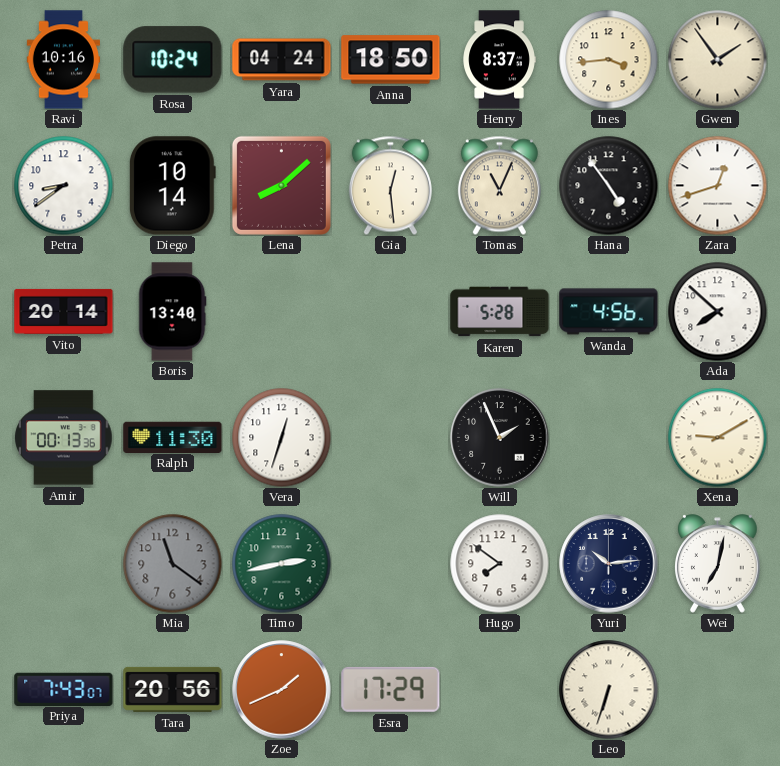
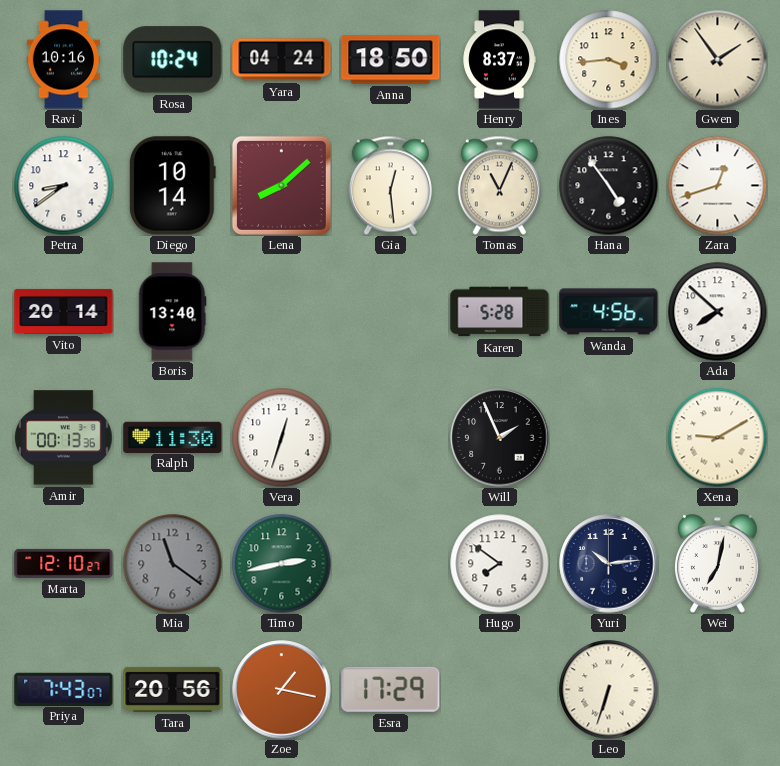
Marta: none -> 12:10 (64, 563)
Zoe: 1:41 -> 1:17 (282, 690)
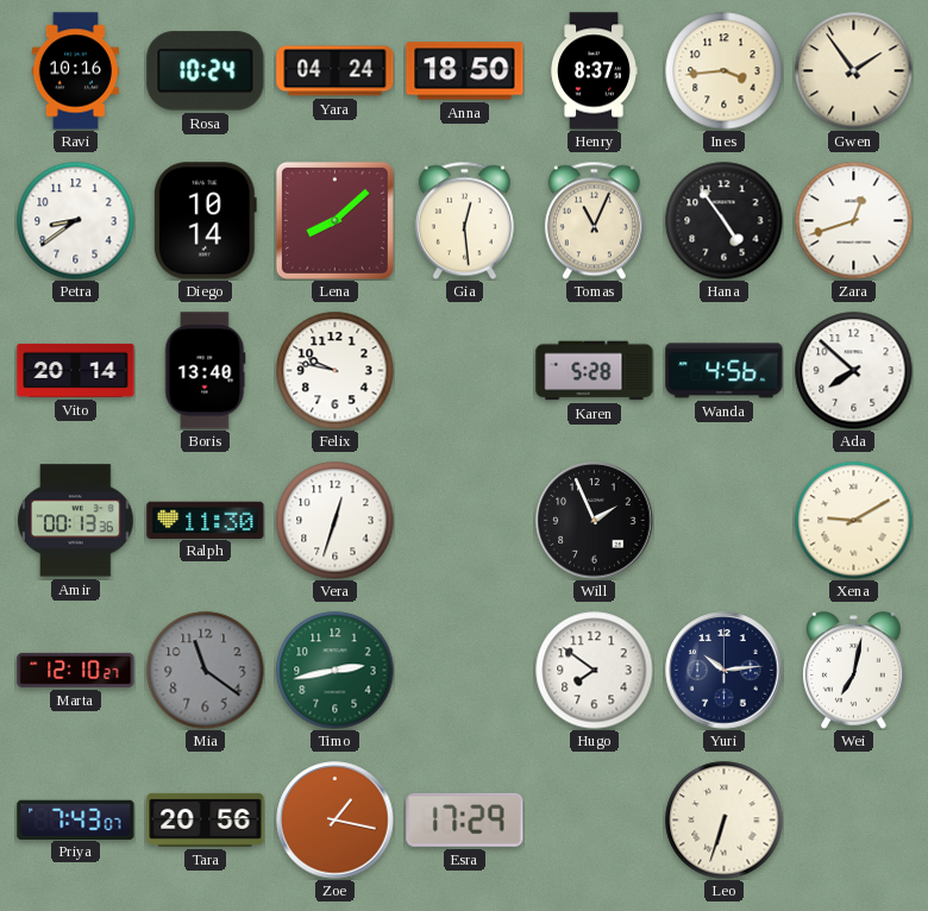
Felix: none -> 9:47 (336, 371)
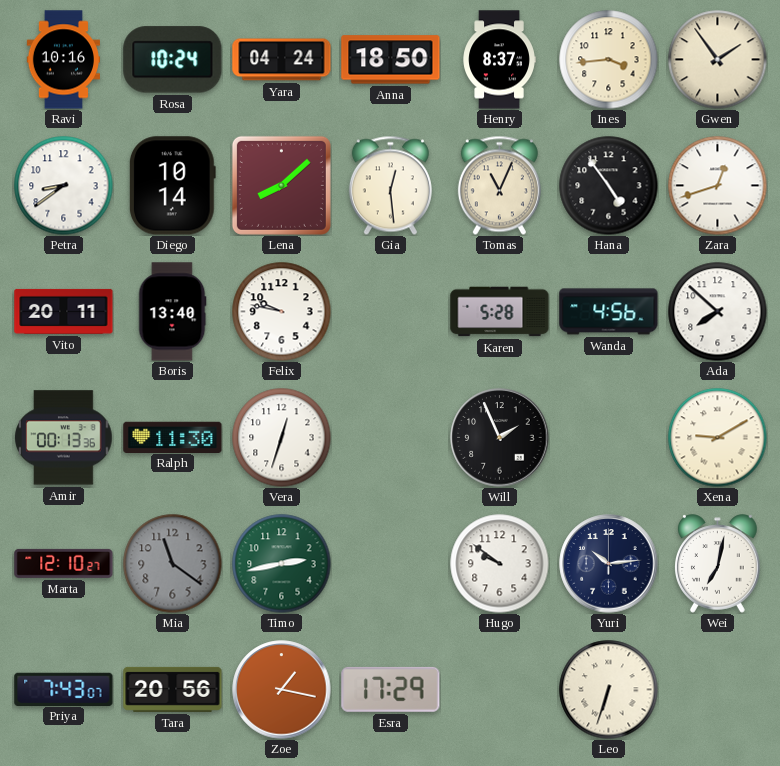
Vito: 20:14 -> 20:11 (64, 311)
Hugo: 7:51 -> 9:51 (500, 564)
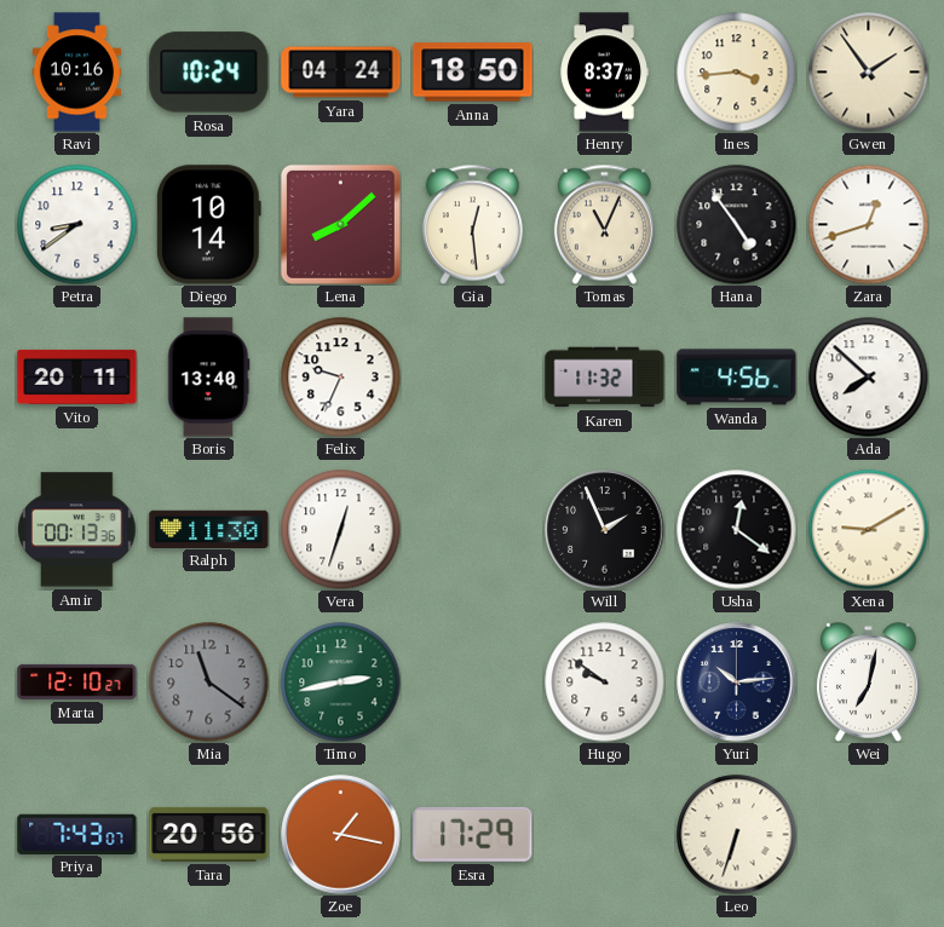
Felix: 9:47 -> 9:34 (341, 378)
Karen: 5:28 -> 11:32 (605, 378)
Usha: none -> 12:21 (737, 530)
